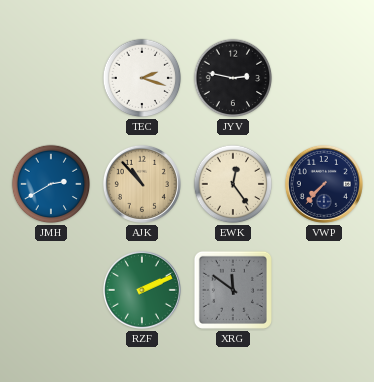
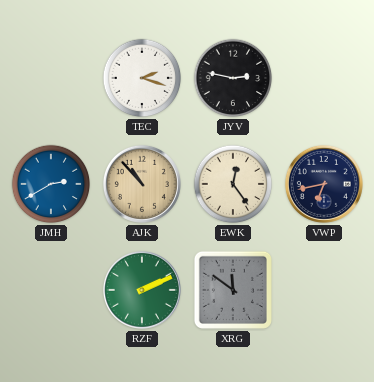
VWP: 7:37 -> 6:43 (324, 184)
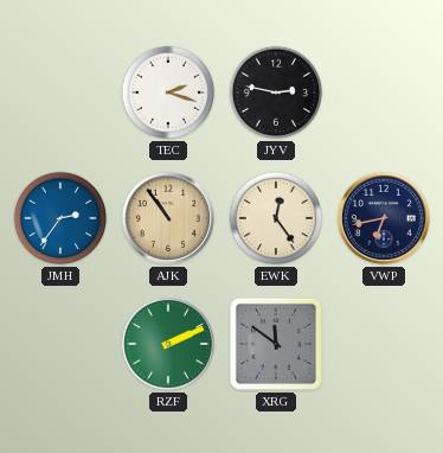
JMH: 2:40 -> 2:36 (60, 218)
AJK: 10:53 -> 10:54 (168, 218)
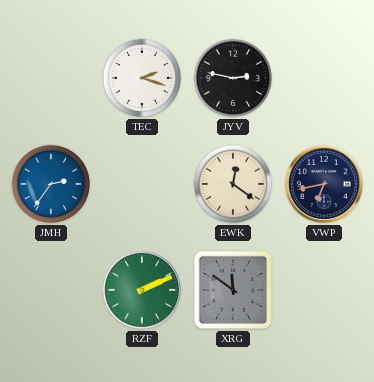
AJK: 10:54 -> none (168, 218)
EWK: 12:24 -> 12:21 (233, 184)
